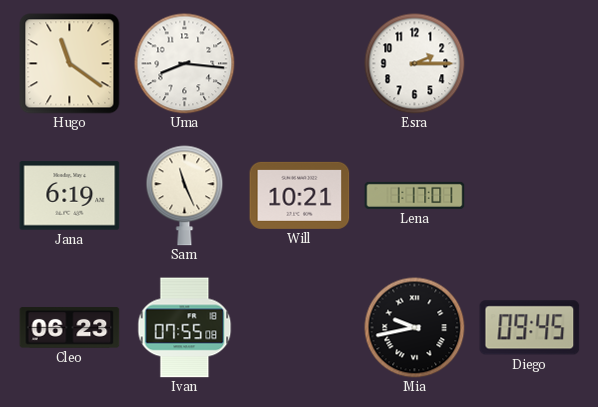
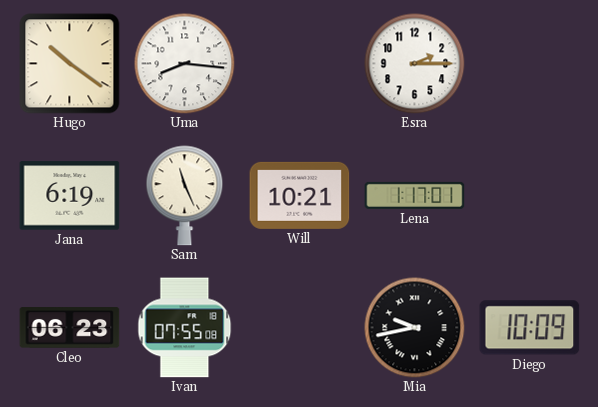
Hugo: 11:21 -> 10:21 (70, 64)
Diego: 09:45 -> 10:09 (530, 328)
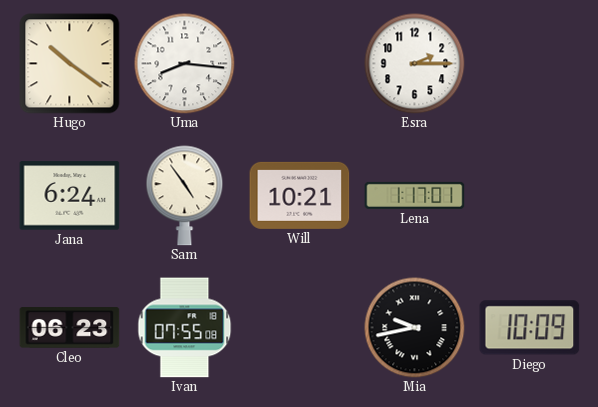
Jana: 6:19 -> 6:24 (70, 196)
Sam: 11:26 -> 4:54 (185, 196)
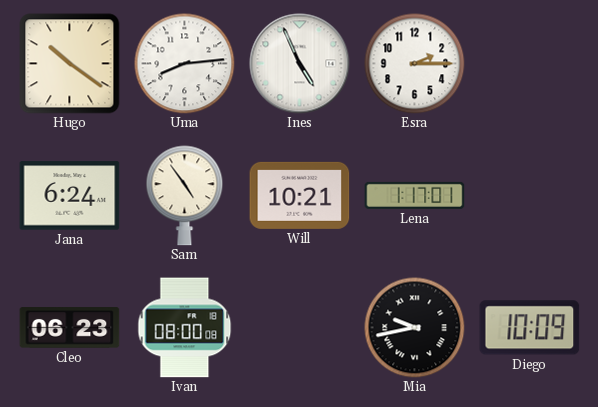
Uma: 8:16 -> 8:14 (185, 64)
Ines: none -> 4:56 (300, 64)
Ivan: 07:55 -> 08:00 (185, 328)
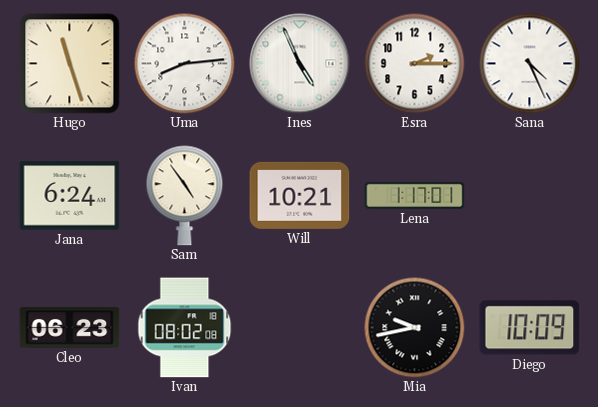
Hugo: 10:21 -> 11:27 (70, 64)
Sana: none -> 4:26 (530, 64)
Ivan: 08:00 -> 08:02 (185, 328)
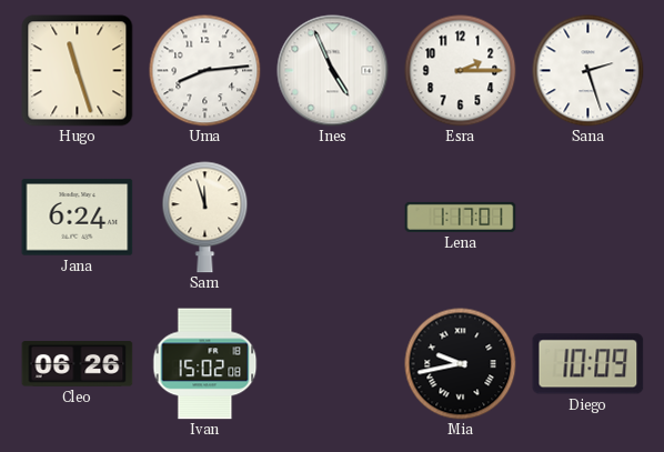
Sana: 4:26 -> 2:27 (588, 71)
Sam: 4:54 -> 11:57 (205, 218)
Will: 10:21 -> none (300, 195)
Cleo: 06:23 -> 06:26 (78, 364)
Ivan: 08:02 -> 15:02 (205, 364)
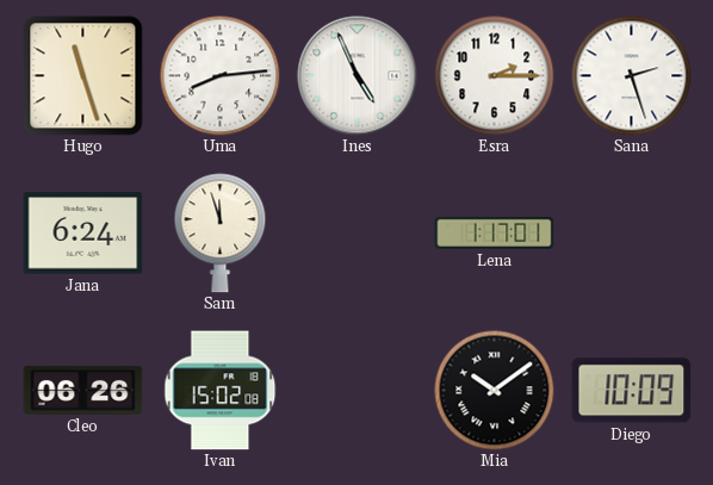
Mia: 9:43 -> 10:09 (495, 391)
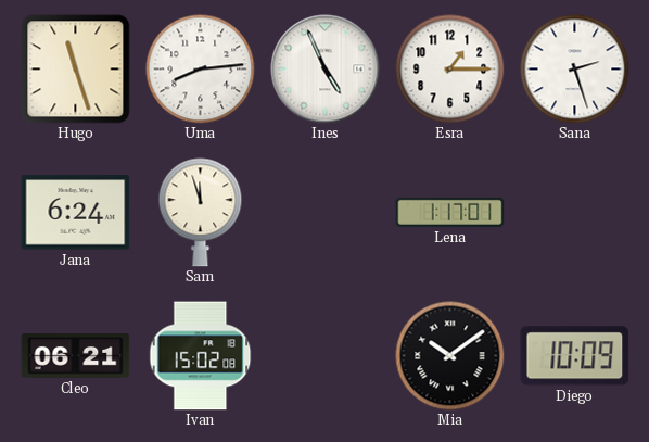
Esra: 2:15 -> 1:15 (450, 70)
Cleo: 06:26 -> 06:21 (76, 356)
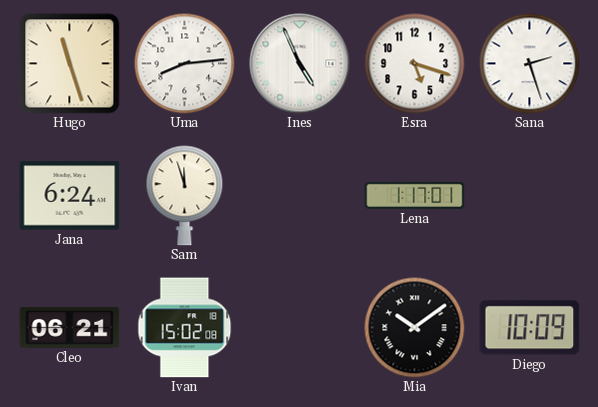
Esra: 1:15 -> 5:18 (415, 64)
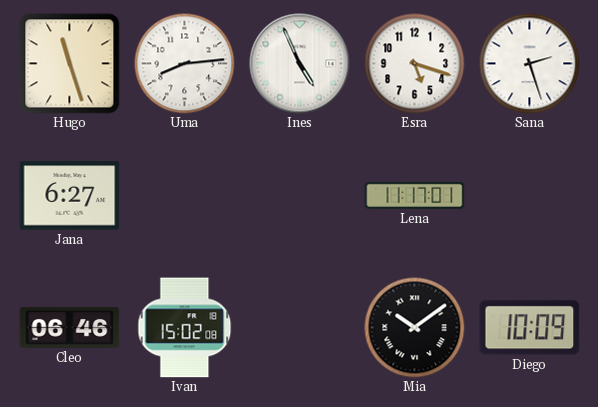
Jana: 6:24 -> 6:27 (70, 196)
Sam: 11:57 -> none (185, 196)
Lena: 1:17 -> 11:17 (415, 195)
Cleo: 06:21 -> 06:46 (70, 328)
